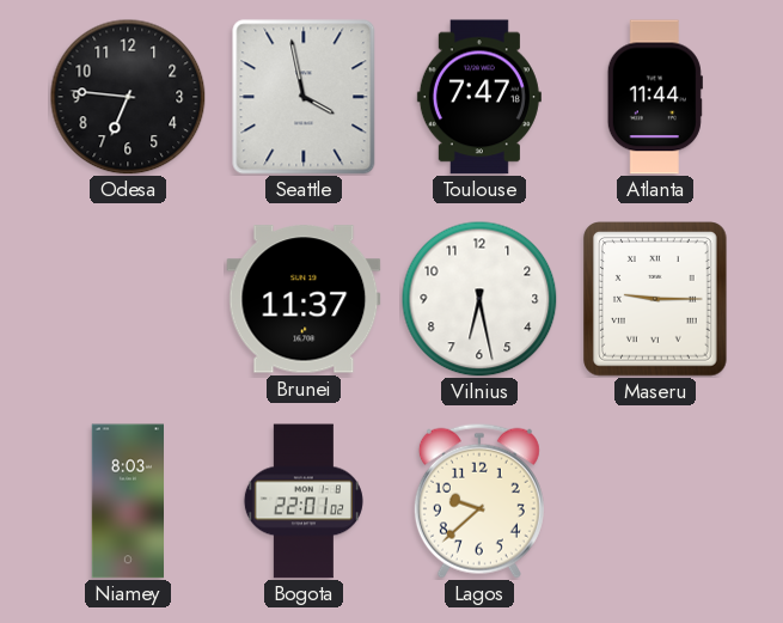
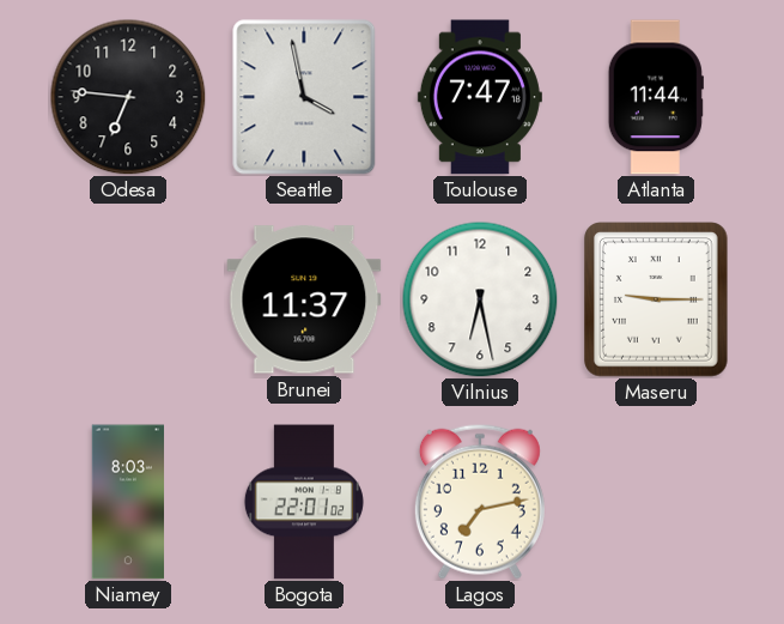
Lagos: 9:38 -> 7:13 (480, 502)
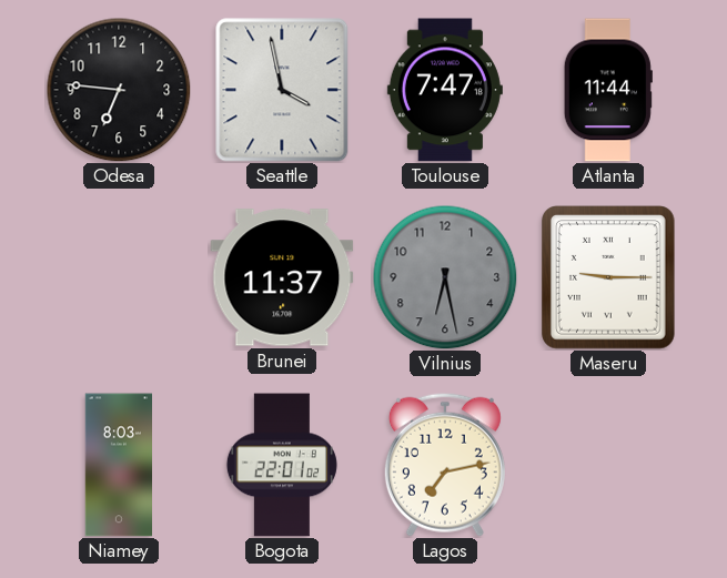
Vilnius dial: white -> grey (445, 277)
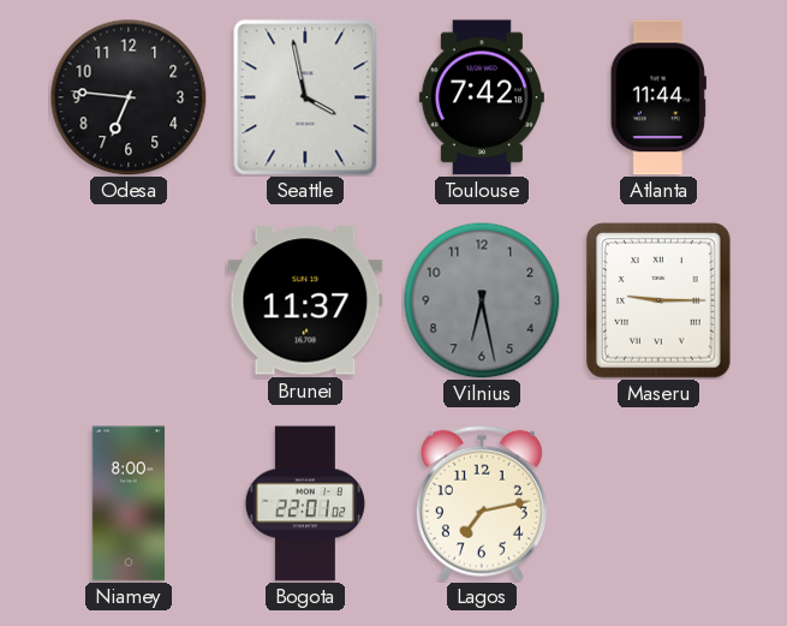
Toulouse: 7:47 -> 7:42 (482, 97)
Niamey: 8:03 -> 8:00 (127, 503)
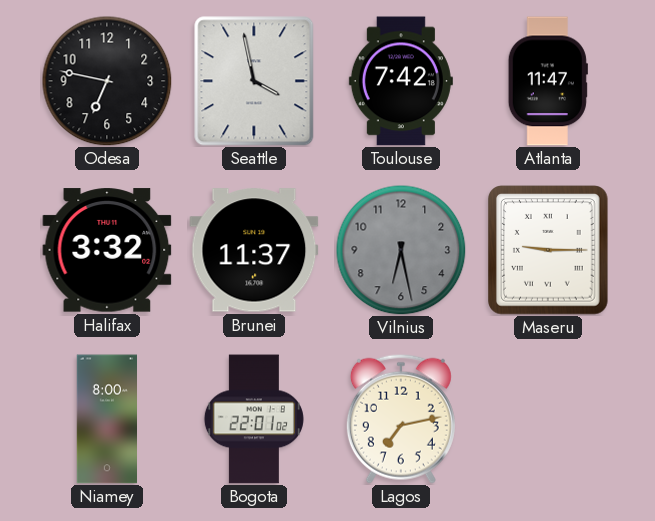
Odesa: 6:46 -> 6:47 (107, 81)
Atlanta: 11:44 -> 11:47 (548, 81)
Halifax: none -> 3:32 (107, 250)
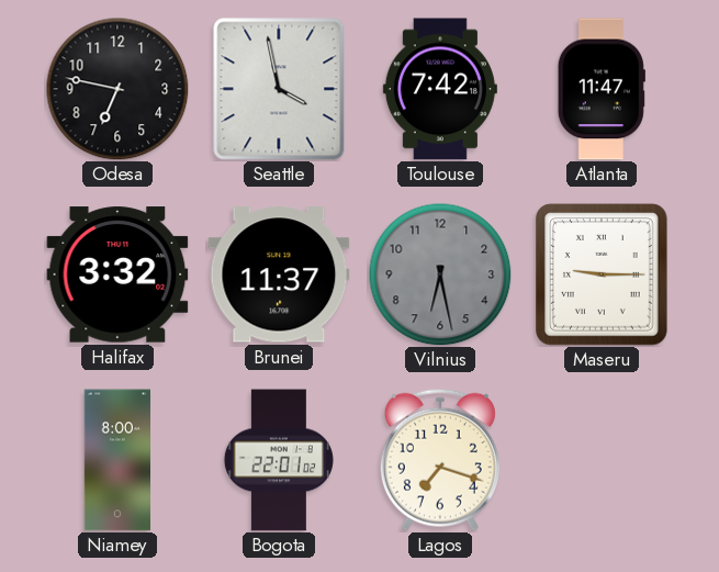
Lagos: 7:13 -> 7:18 (440, 460)
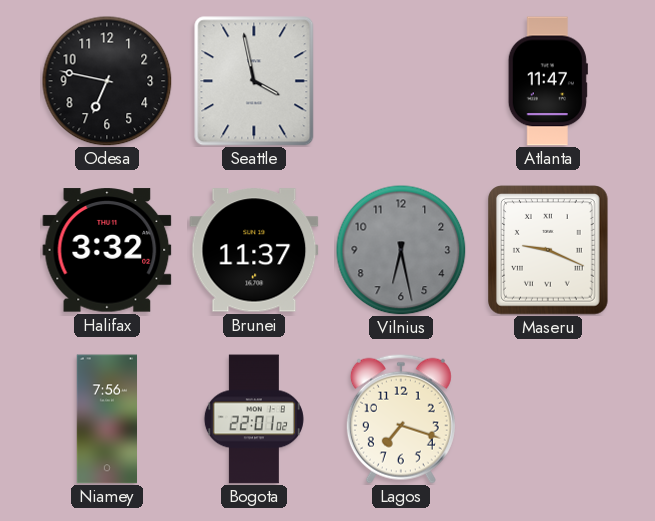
Toulouse: 7:42 -> none (440, 89)
Maseru: 9:15 -> 9:19 (549, 250)
Niamey: 8:00 -> 7:56 (106, 419)
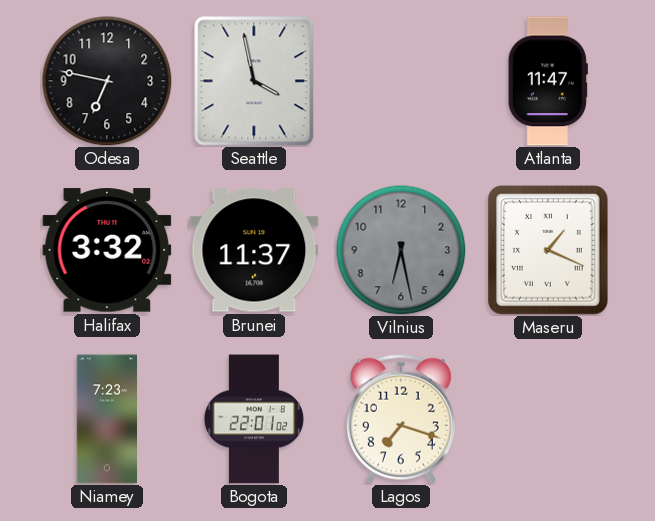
Maseru: 9:19 -> 1:19 (549, 250)
Niamey: 7:56 -> 7:23 (106, 419)
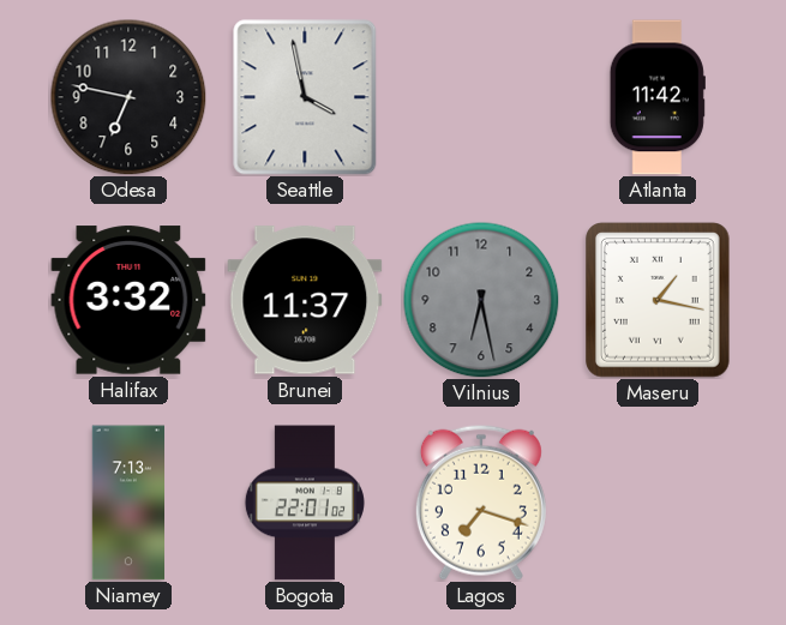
Atlanta: 11:47 -> 11:42 (658, 97)
Maseru: 1:19 -> 1:17 (659, 300)
Niamey: 7:23 -> 7:13 (127, 503)
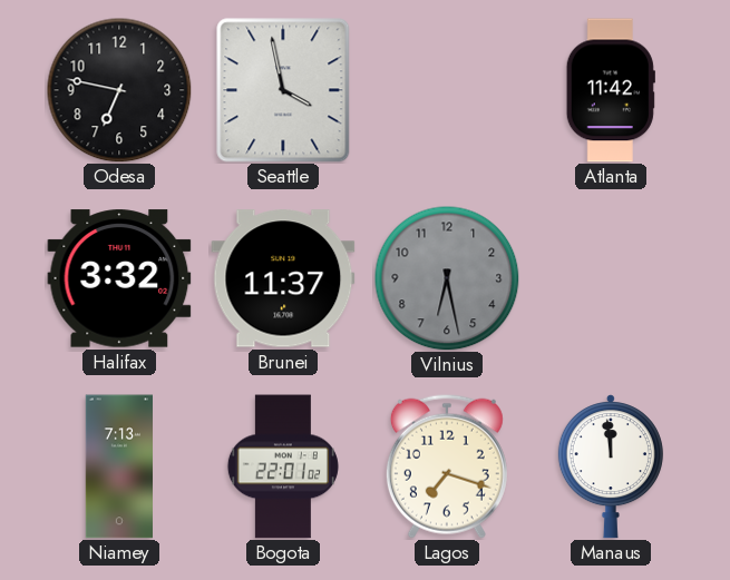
Maseru: 1:17 -> none (659, 300)
Manaus: none -> 11:59 (611, 466)
